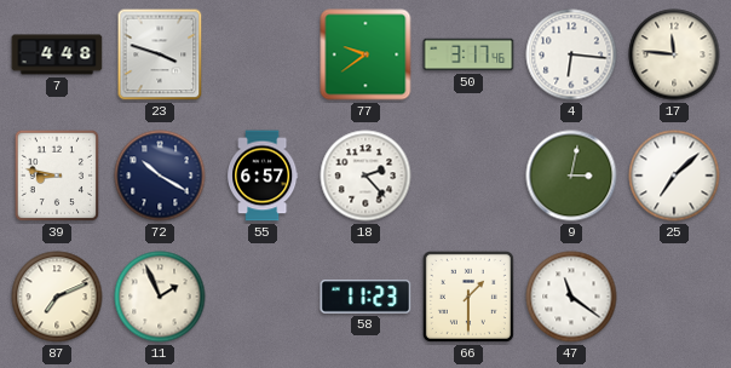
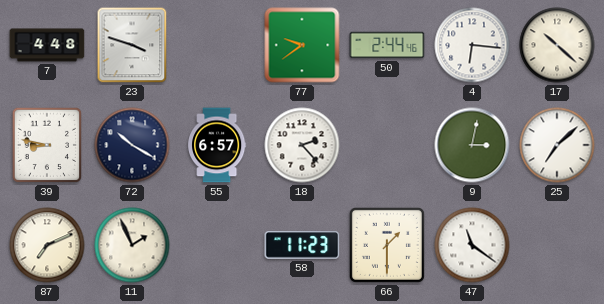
50: 3:17 -> 2:44 (387, 45)
17: 11:46 -> 10:22 (557, 45)
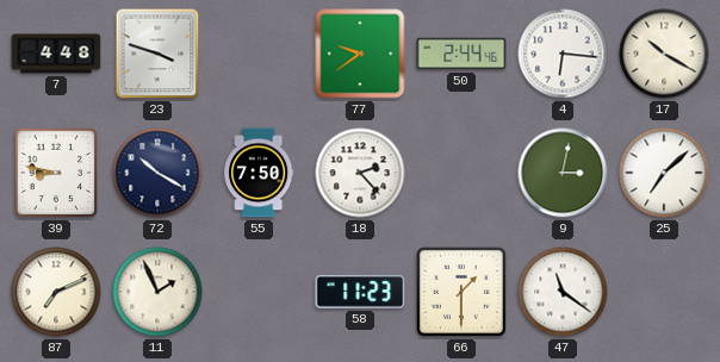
17: 10:22 -> 10:20 (664, 54)
55: 6:57 -> 7:50 (260, 173)
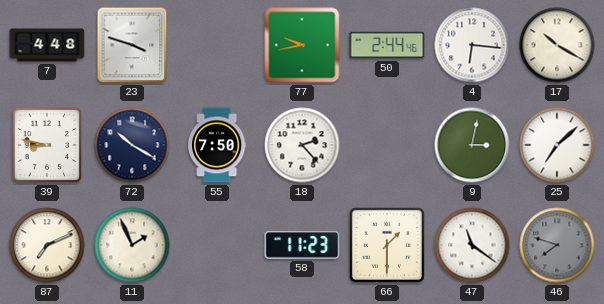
77: 9:39 -> 9:43 (302, 45)
46: none -> 7:48 (557, 245)
